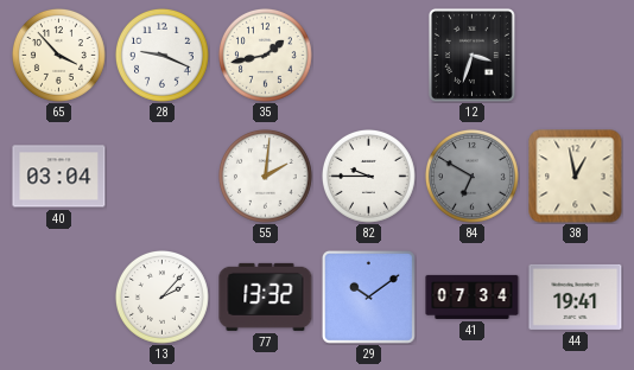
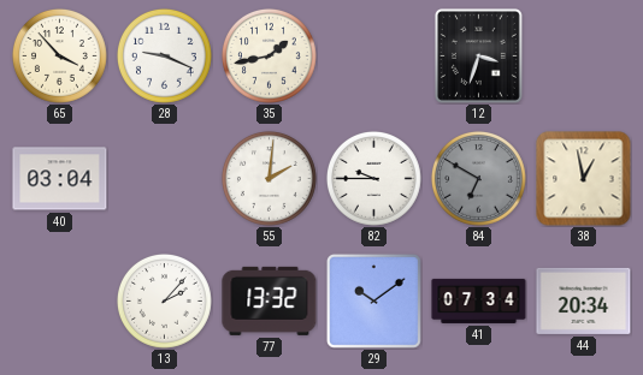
44: 19:41 -> 20:34 (584, 300)
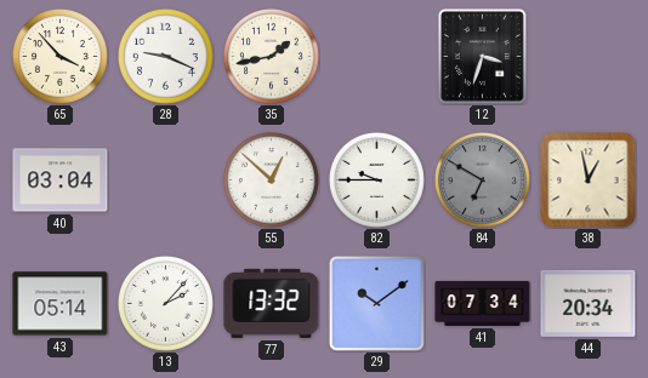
55: 2:01 -> 12:52 (271, 179)
43: none -> 05:14 (61, 304)
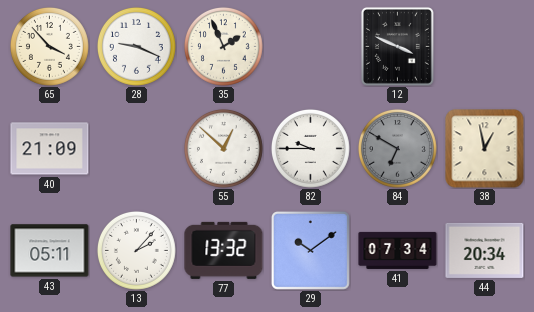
35: 1:43 -> 1:56 (223, 46)
12: 3:33 -> 3:49 (397, 46)
40: 03:04 -> 21:09 (50, 149)
43: 05:14 -> 05:11 (50, 251)
